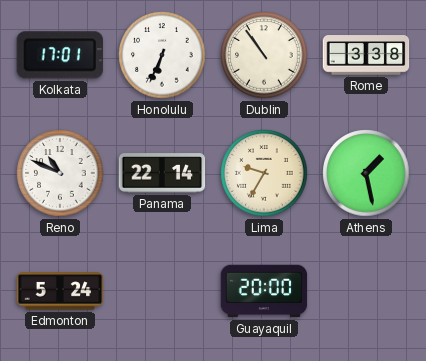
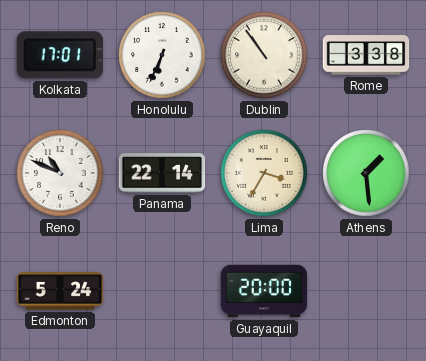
Lima: 9:35 -> 3:35 (264, 173)
Athens: 1:28 -> 1:29 (366, 173)
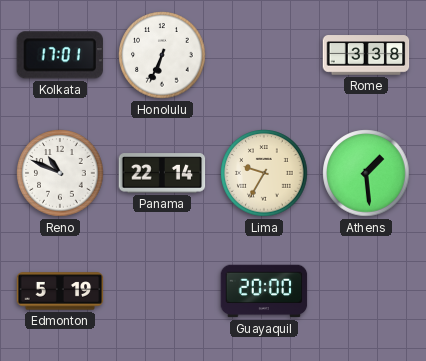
Dublin: 10:54 -> none (264, 55)
Lima: 3:35 -> 9:35 (264, 173)
Edmonton: 5:24 -> 5:19 (60, 291)
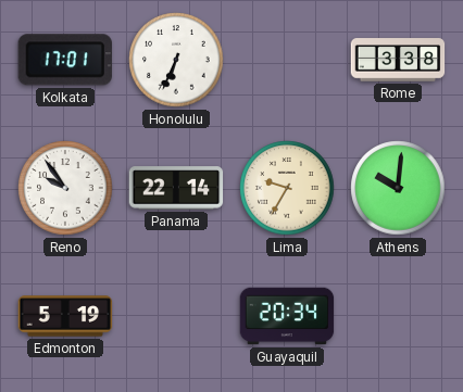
Reno: 10:49 -> 9:54 (65, 188)
Athens: 1:29 -> 10:01 (398, 188)
Guayaquil: 20:00 -> 20:34 (287, 316)
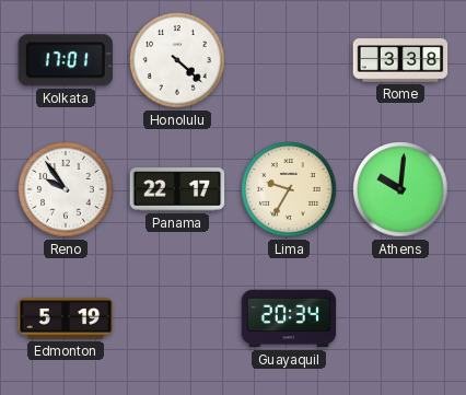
Honolulu: 6:34 -> 4:22 (177, 60)
Panama: 22:14 -> 22:17 (177, 189)
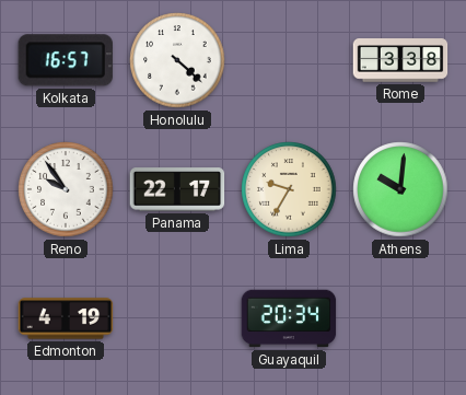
Kolkata: 17:01 -> 16:57 (66, 60)
Edmonton: 5:19 -> 4:19 (66, 318)
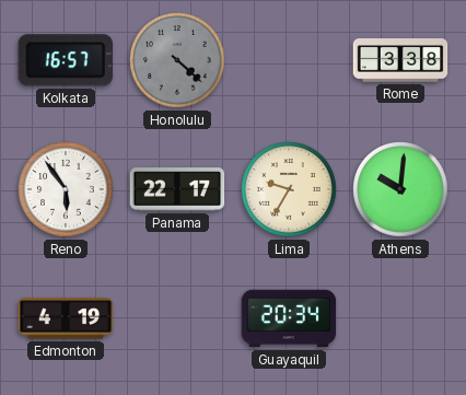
Honolulu dial: white -> grey (177, 60)
Reno: 9:54 -> 5:54 (66, 189)
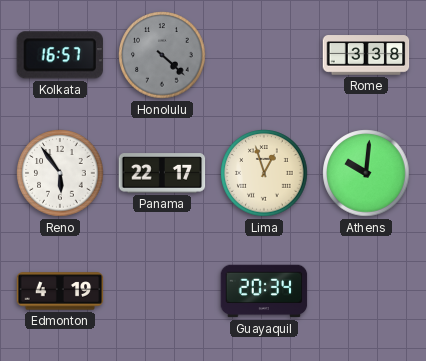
Lima: 9:35 -> 12:57 (264, 173)
